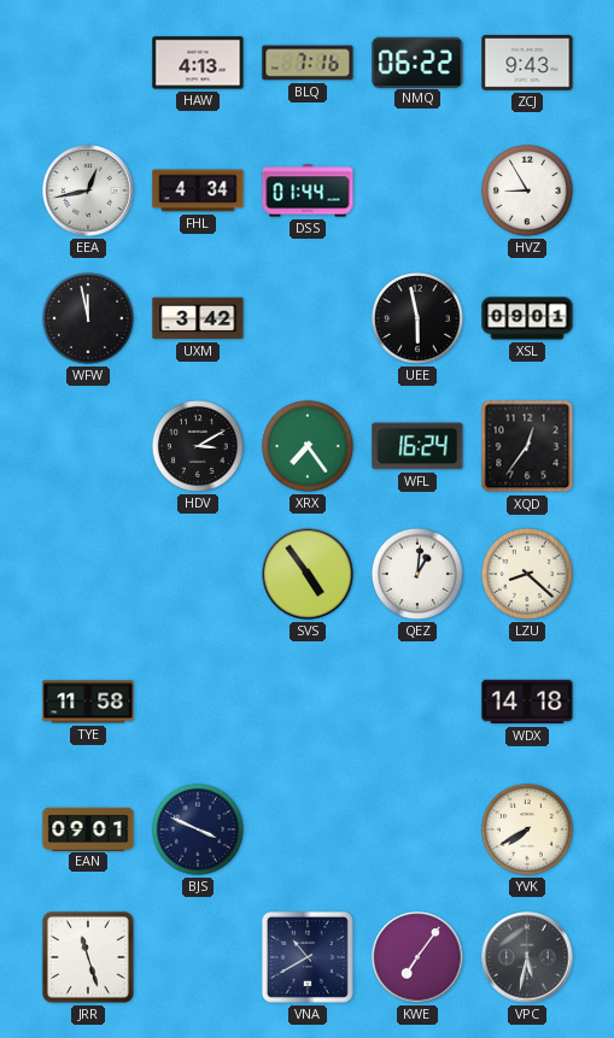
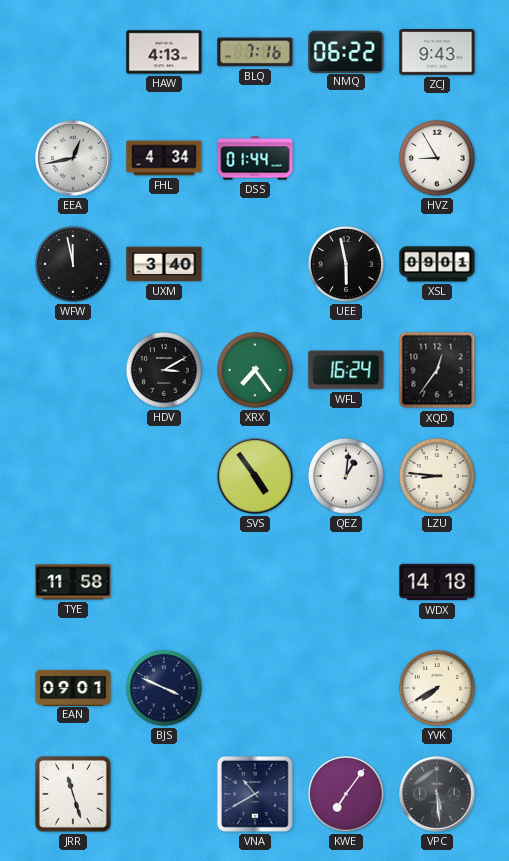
UXM: 3:42 -> 3:40 (164, 264)
LZU: 8:22 -> 8:46 (437, 476)
VPC: 5:32 -> 5:29 (437, 794)
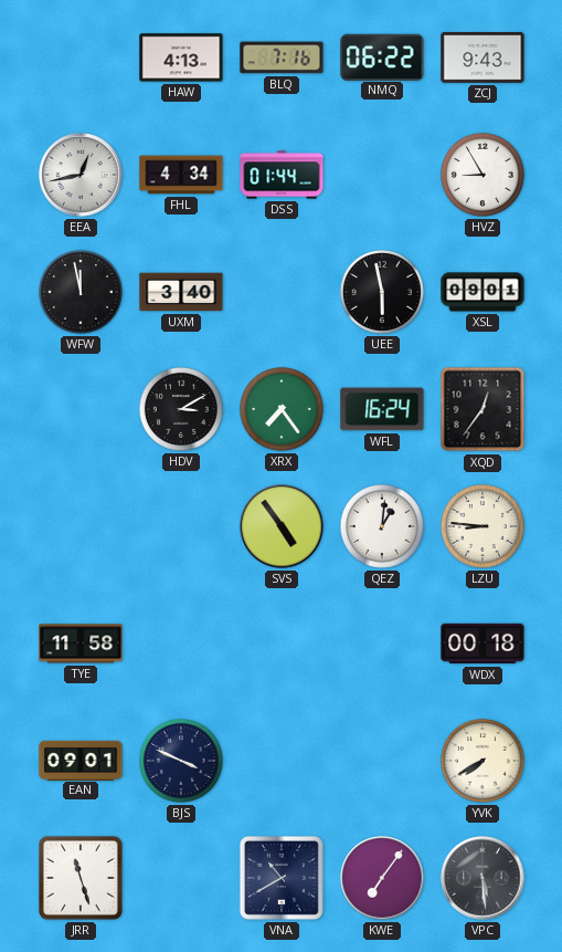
WDX: 14:18 -> 00:18 (483, 644)
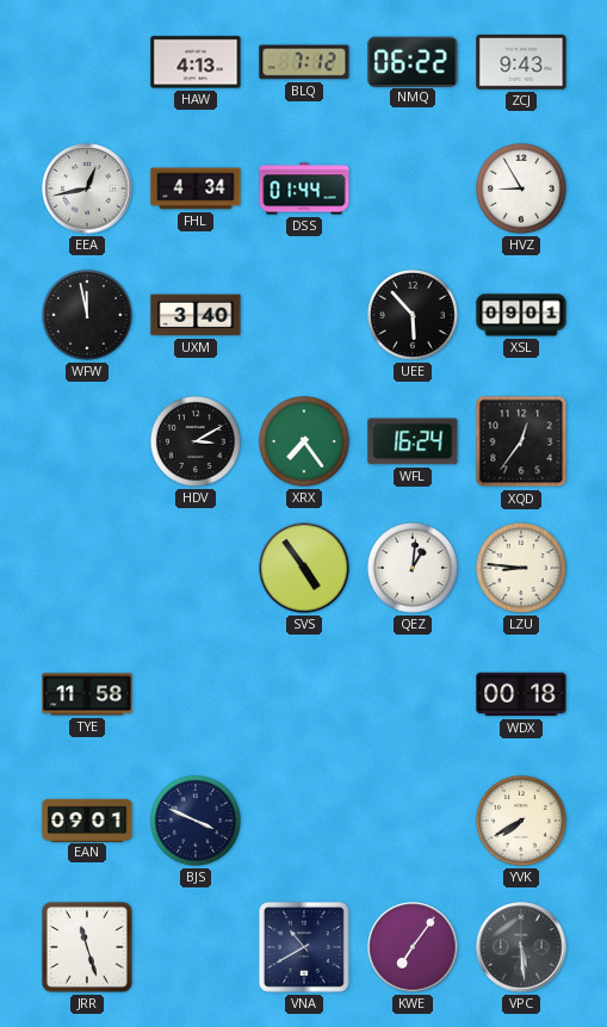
BLQ: 7:16 -> 7:12 (304, 62)
UEE: 5:58 -> 5:53 (413, 315)
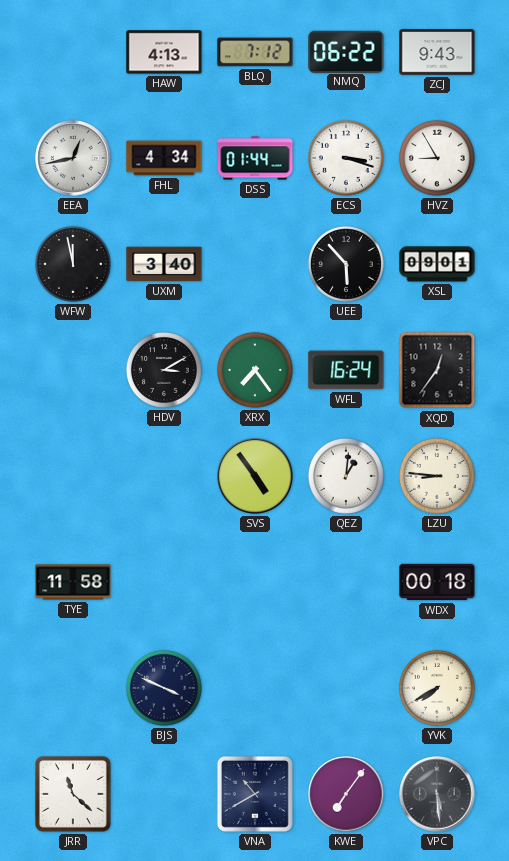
ECS: none -> 3:18 (346, 158)
EAN: 09:01 -> none (87, 819)
JRR: 11:27 -> 11:22 (73, 794)
